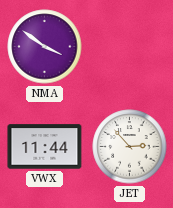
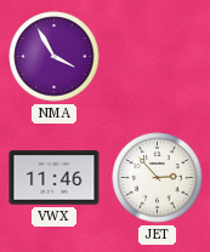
NMA: 3:51 -> 3:55 (55, 57)
VWX: 11:44 -> 11:46 (55, 178)
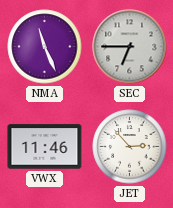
NMA: 3:55 -> 11:26 (45, 47)
SEC: none -> 6:45 (130, 47)
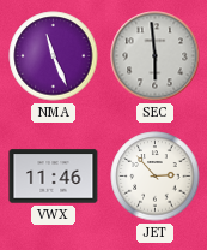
SEC: 6:45 -> 5:59 (156, 56)
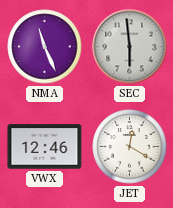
VWX: 11:46 -> 12:46 (45, 147)
JET: 2:53 -> 12:20 (130, 147)
